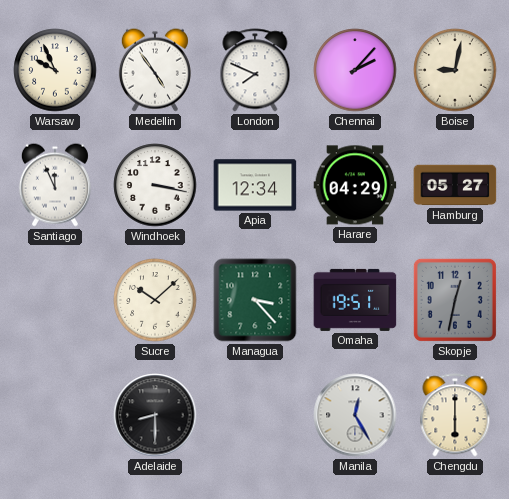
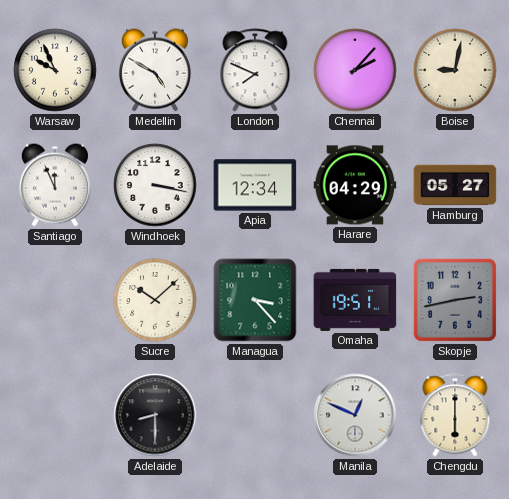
Medellin: 4:54 -> 4:50 (155, 70)
Skopje: 12:32 -> 2:43 (455, 300)
Manila: 12:25 -> 12:49 (355, 415)
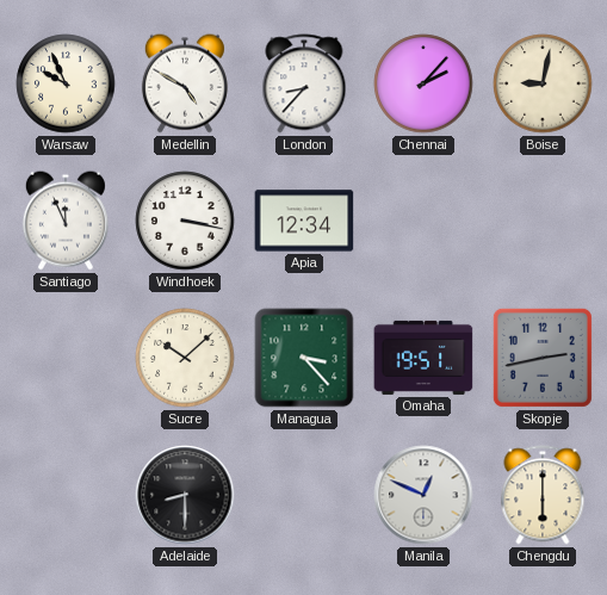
London: 7:49 -> 8:37 (304, 83)
Harare: 04:29 -> none (355, 185)
Hamburg: 05:27 -> none (455, 185)
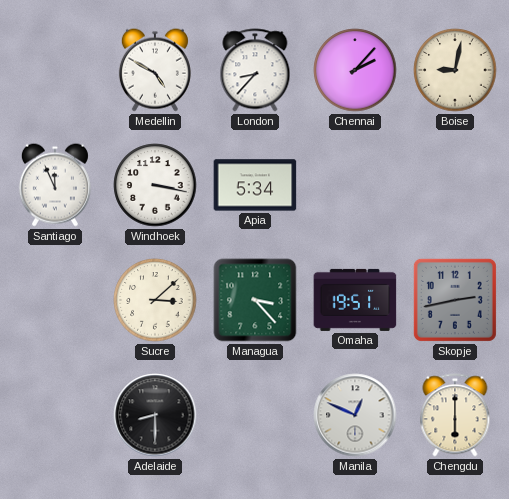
Warsaw: 9:56 -> none (66, 83)
Apia: 12:34 -> 5:34 (255, 185)
Sucre: 10:08 -> 3:08 (155, 300)
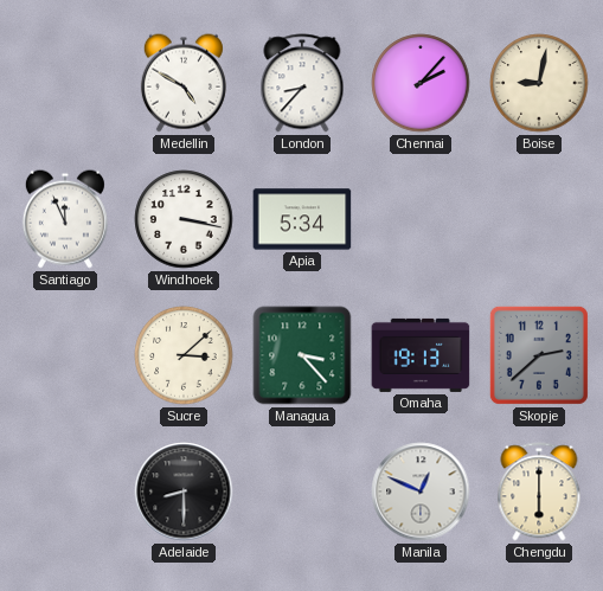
Omaha: 19:51 -> 19:13 (421, 355)
Skopje: 2:43 -> 2:38 (539, 355)
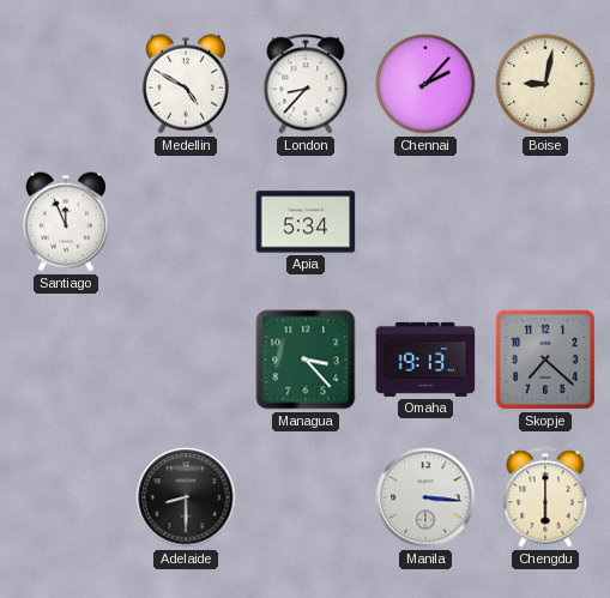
Windhoek: 3:17 -> none (184, 219)
Sucre: 3:08 -> none (184, 355)
Skopje: 2:38 -> 7:22 (545, 360)
Manila: 12:49 -> 3:16 (425, 497)
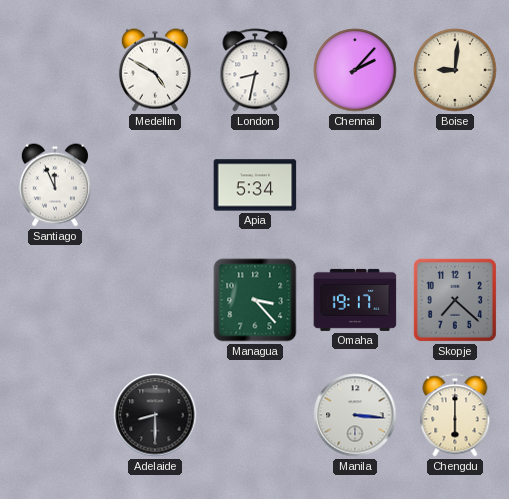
London: 8:37 -> 8:32 (255, 70)
Boise: 9:02 -> 9:01 (455, 70)
Omaha: 19:13 -> 19:17 (355, 300)
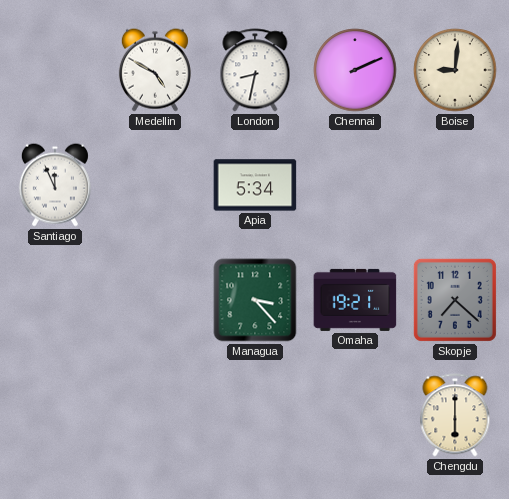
Chennai: 2:07 -> 2:11 (355, 70)
Omaha: 19:17 -> 19:21 (355, 300)
Adelaide: 8:30 -> none (155, 415)
Manila: 3:16 -> none (355, 415)
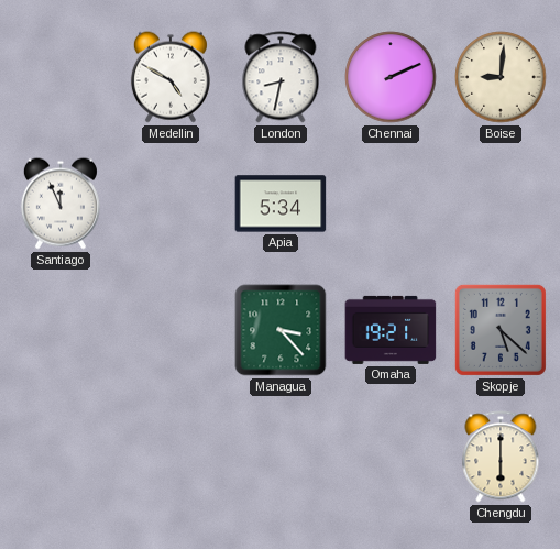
Skopje: 7:22 -> 5:22 (501, 330)
